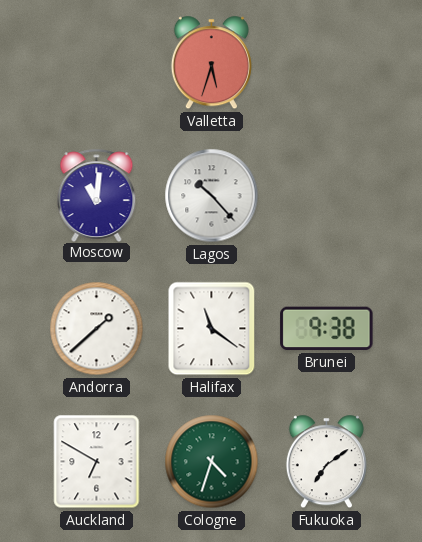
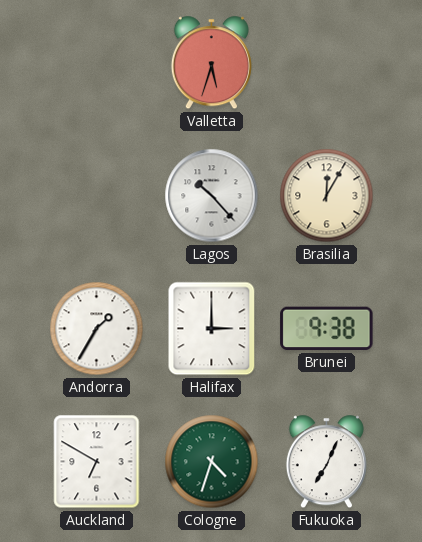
Moscow: 11:01 -> none (97, 195)
Brasilia: none -> 12:05 (327, 196)
Andorra: 1:38 -> 1:35 (97, 329)
Halifax: 11:21 -> 3:00 (212, 329)
Fukuoka: 7:09 -> 7:04 (326, 462)
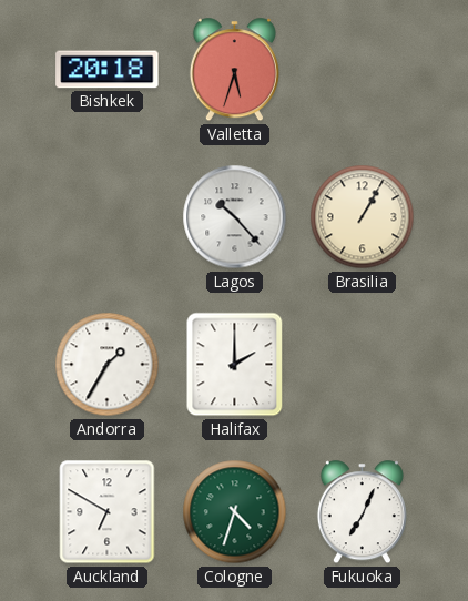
Bishkek: none -> 20:18 (108, 70)
Brasilia: 12:05 -> 1:05 (363, 217)
Halifax: 3:00 -> 2:00 (235, 365)
Brunei: 9:38 -> none (327, 329)
